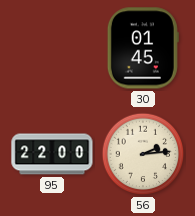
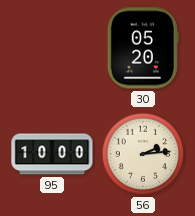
30: 01:45 -> 05:20 (143, 48)
95: 22:00 -> 10:00 (52, 154)
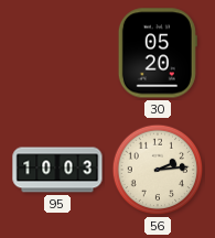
95: 10:00 -> 10:03 (57, 170)
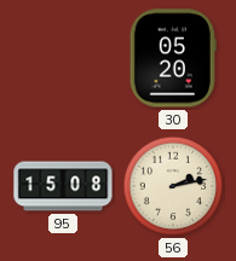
95: 10:03 -> 15:08 (63, 186)
56: 2:14 -> 2:13 (173, 186)
